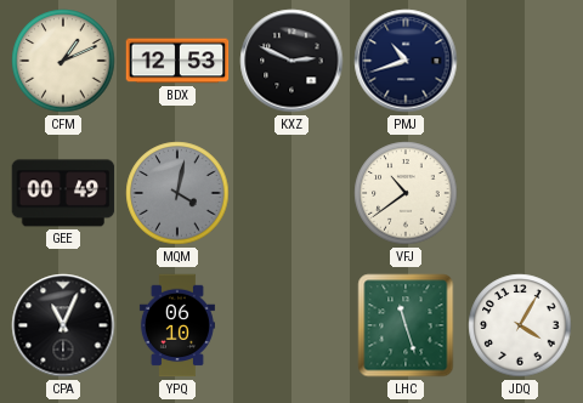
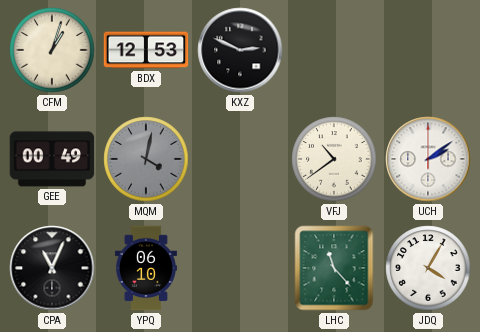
CFM: 1:11 -> 1:03 (52, 50)
PMJ: 10:42 -> none (406, 61)
UCH: none -> 2:09 (428, 159)
LHC: 11:27 -> 11:23 (334, 268)
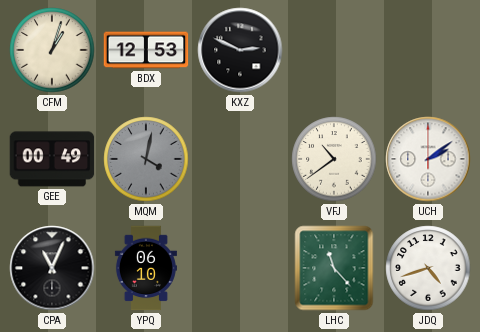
JDQ: 4:05 -> 4:42 (428, 268)
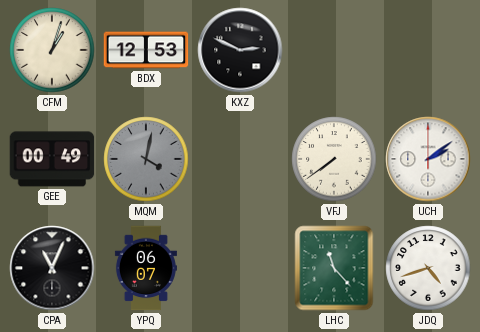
VFJ: 10:39 -> 7:39 (334, 159)
YPQ: 06:10 -> 06:07 (146, 268)
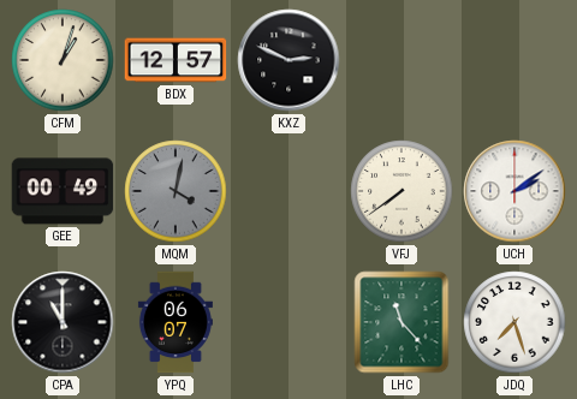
BDX: 12:53 -> 12:57 (176, 60)
CPA: 11:04 -> 11:00 (63, 322)
JDQ: 4:42 -> 7:27 (514, 322)
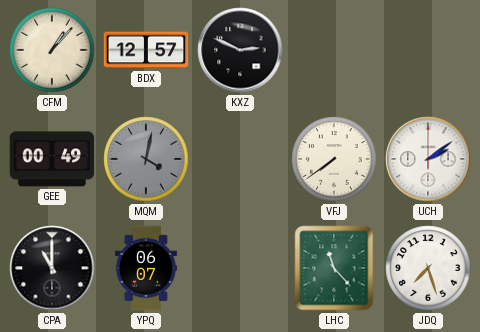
CFM: 1:03 -> 1:07 (52, 50)
